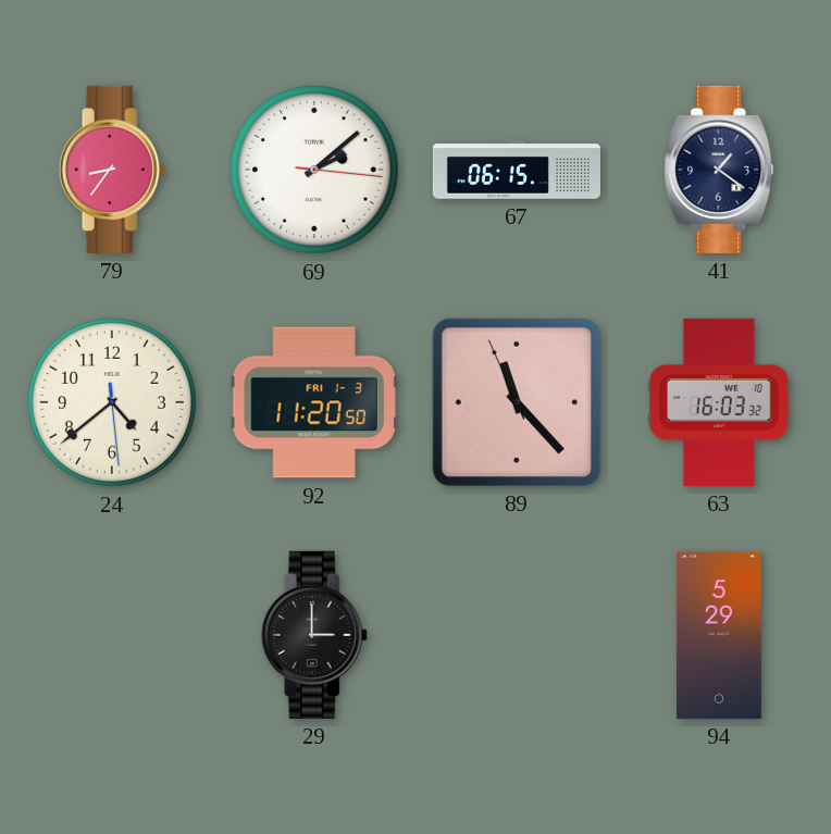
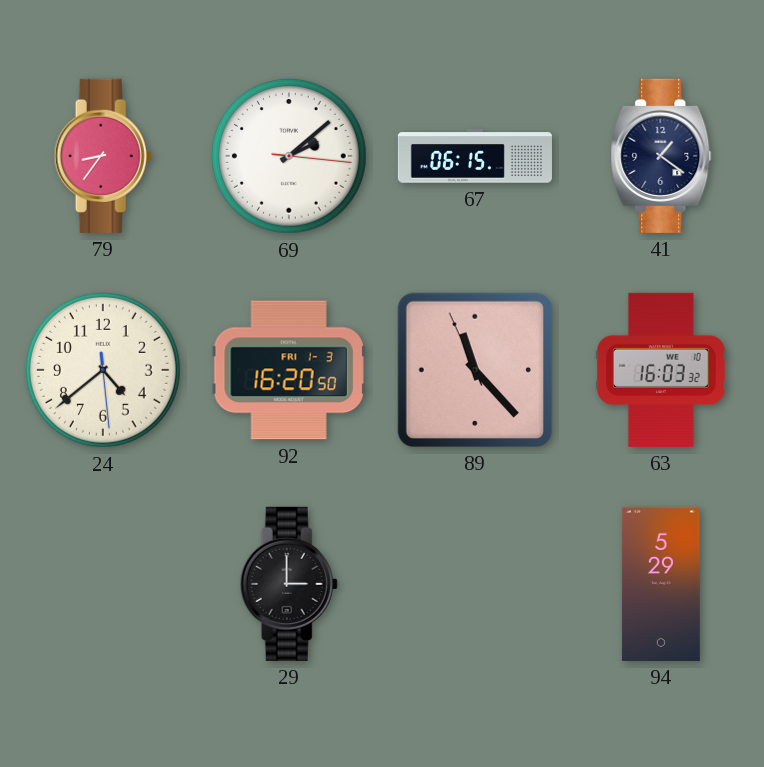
92: 11:20 -> 16:20 (289, 370)
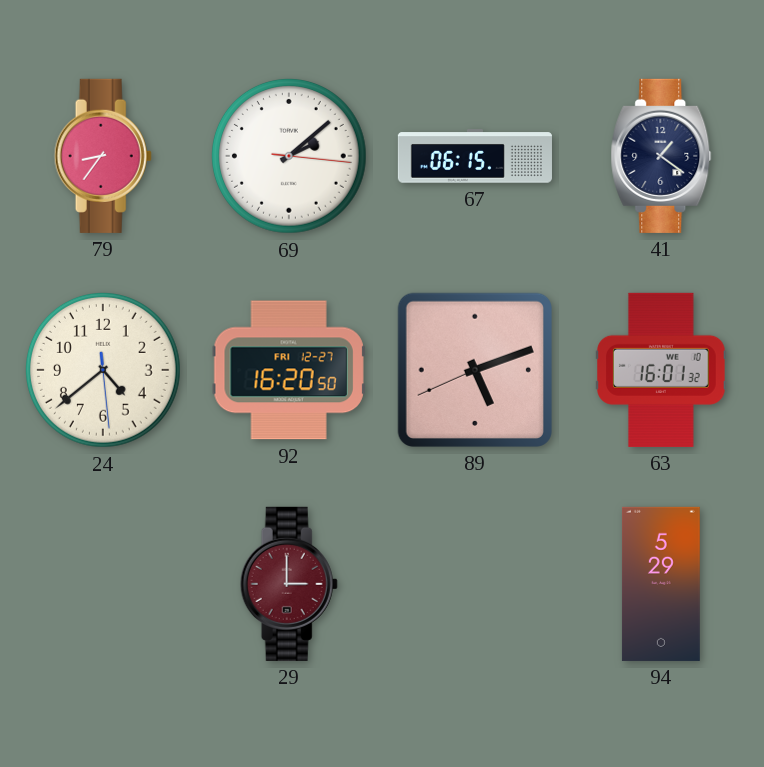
92 date: FRI 1-3 -> FRI 12-27 (289, 370)
89: 11:22 -> 5:11 (475, 370)
63: 16:03 -> 16:01 (662, 370)
29 dial: black -> burgundy (289, 584)
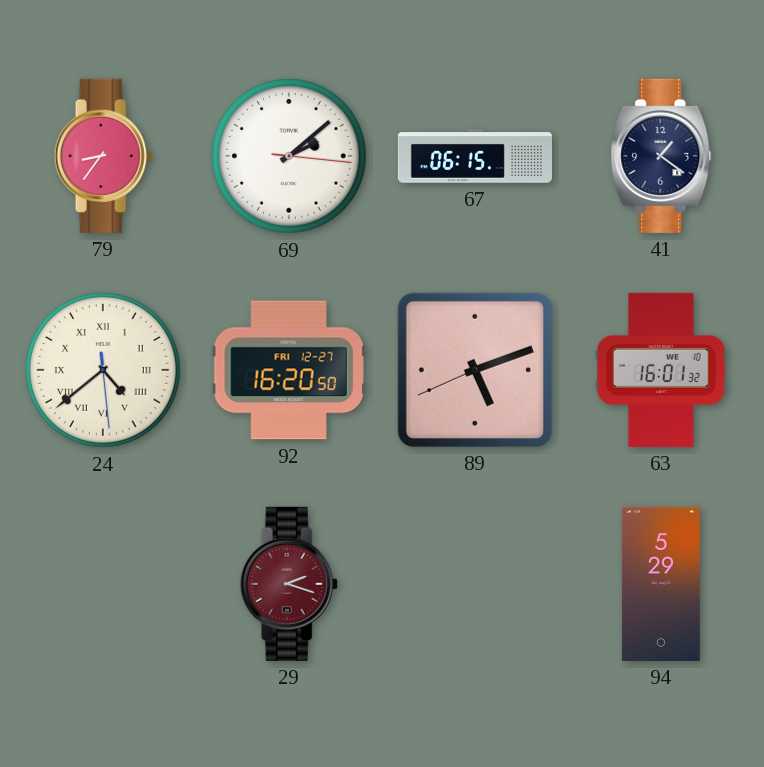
24 numerals: Arabic -> Roman (103, 370)
29: 3:00 -> 2:18 (289, 584)
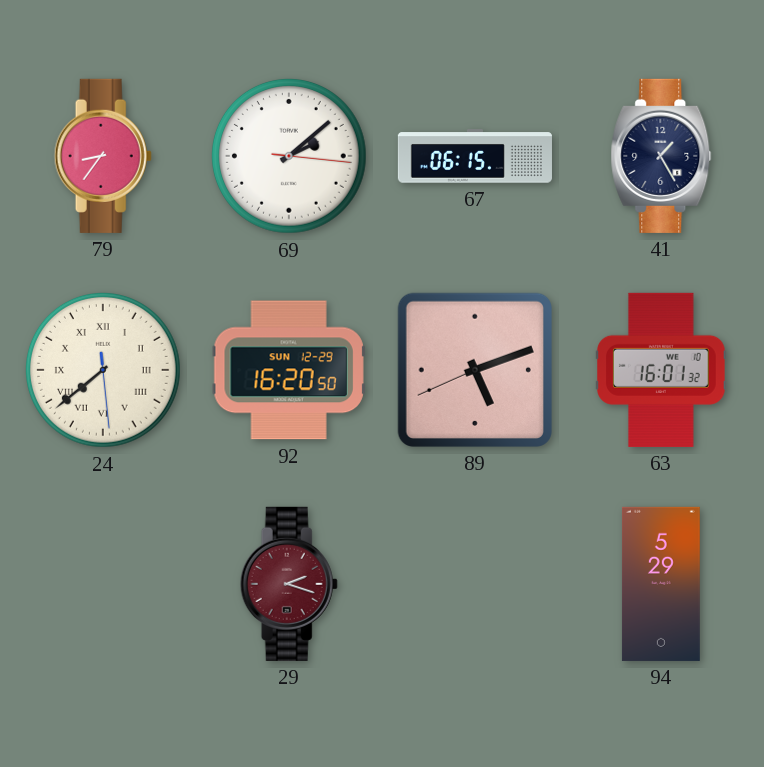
41: 1:21 -> 1:25 (661, 156)
24: 4:38 -> 7:38 (103, 370)
92 date: FRI 12-27 -> SUN 12-29 (289, 370)
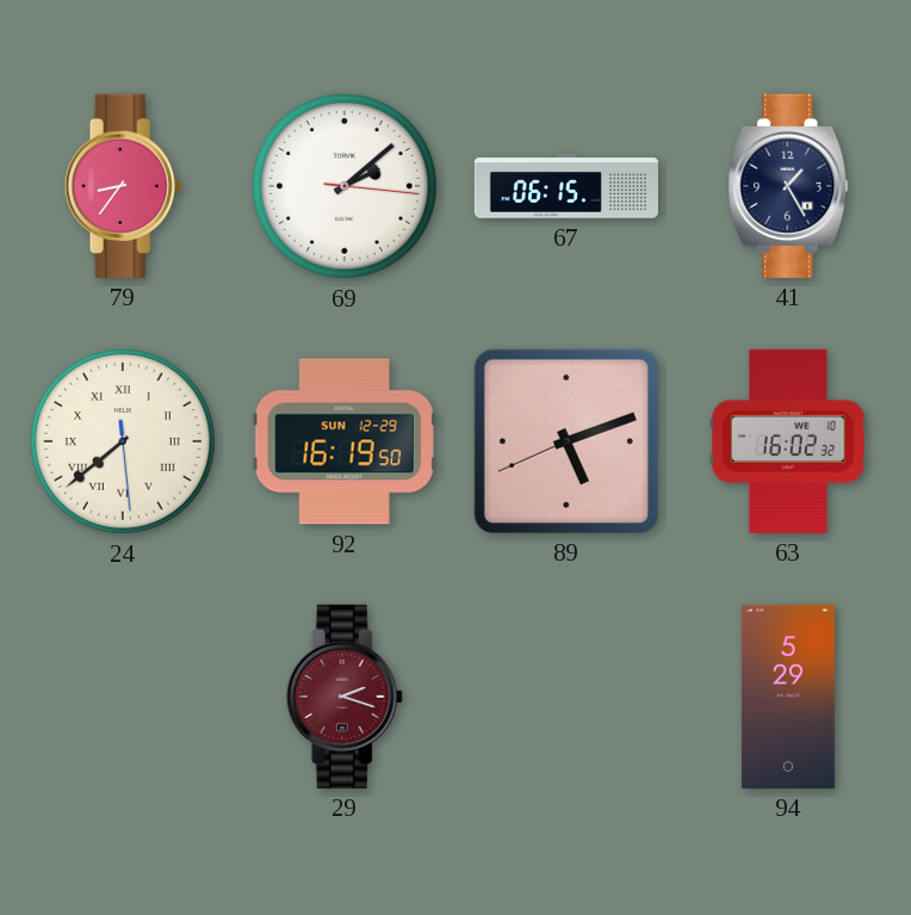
92: 16:20 -> 16:19 (345, 441)
63: 16:01 -> 16:02 (789, 441)
